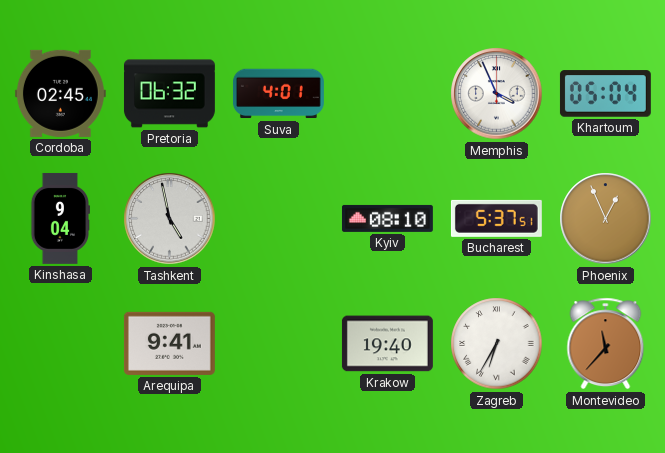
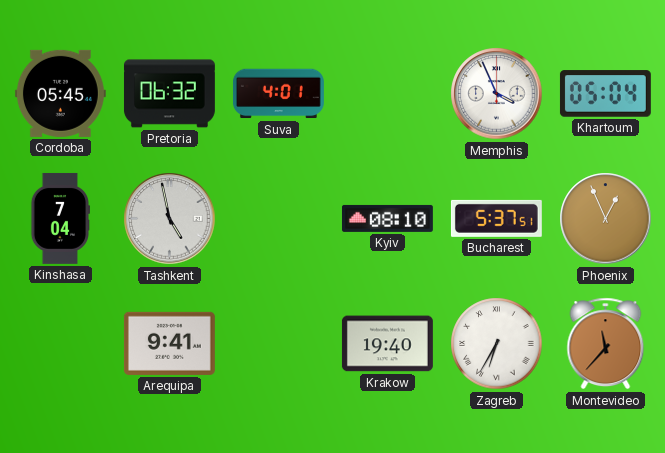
Cordoba: 02:45 -> 05:45 (60, 93)
Kinshasa: 9:04 -> 7:04 (60, 218)
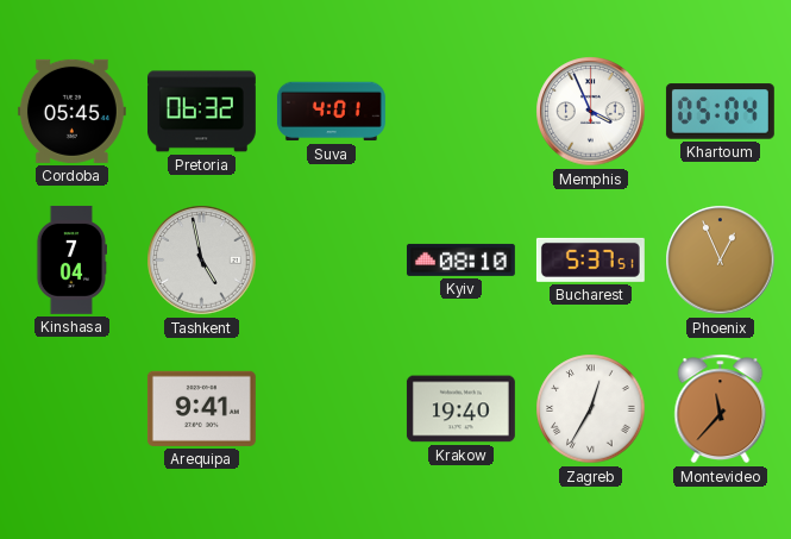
Zagreb: 6:35 -> 12:35 (591, 409)
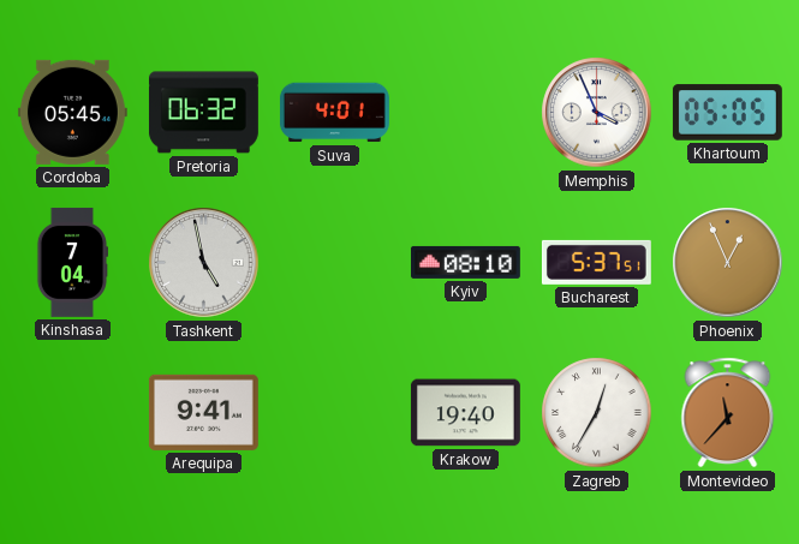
Khartoum: 05:04 -> 05:05 (727, 113)
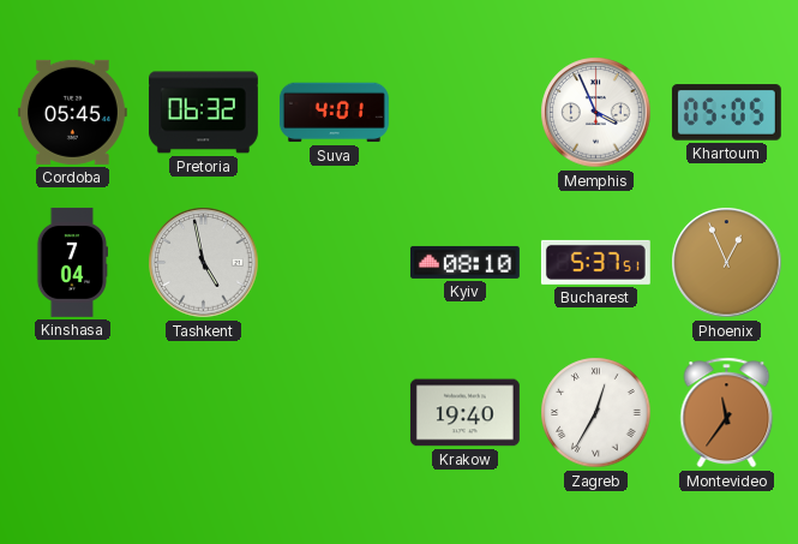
Arequipa: 9:41 -> none (203, 412)
Montevideo: 11:37 -> 11:36 (727, 413)
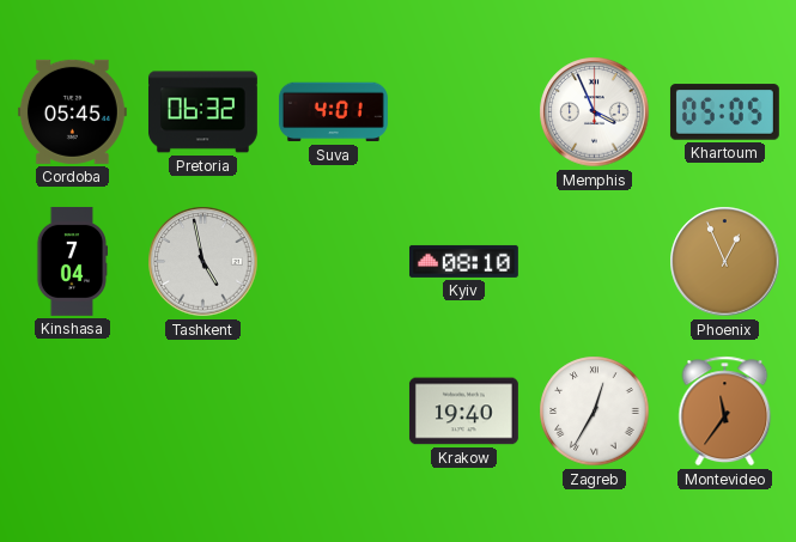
Bucharest: 5:37 -> none (595, 262)
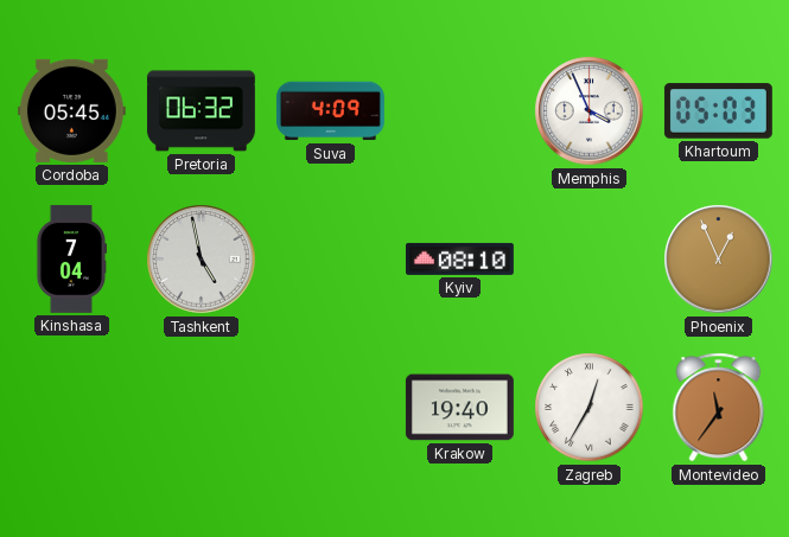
Suva: 4:01 -> 4:09 (330, 111)
Khartoum: 05:05 -> 05:03 (718, 111)
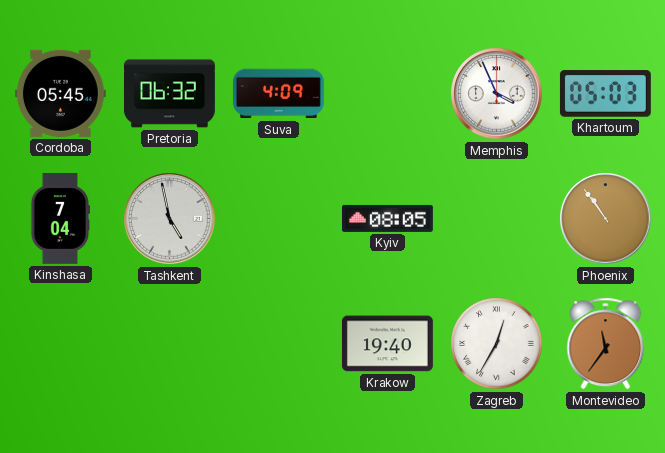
Kyiv: 08:10 -> 08:05 (387, 218)
Phoenix: 12:56 -> 10:54 (606, 219)
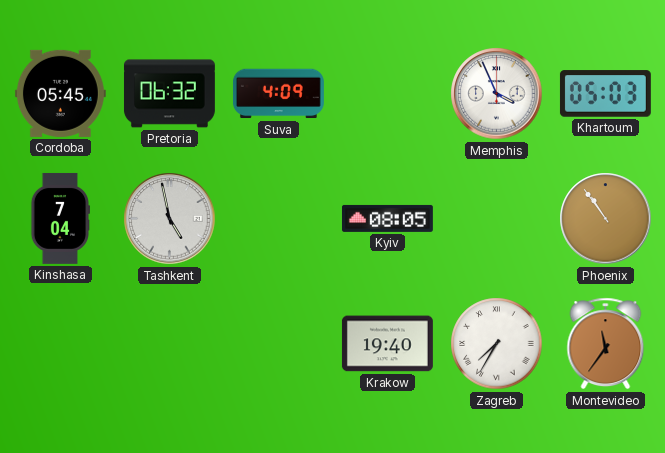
Zagreb: 12:35 -> 7:35 (497, 344)
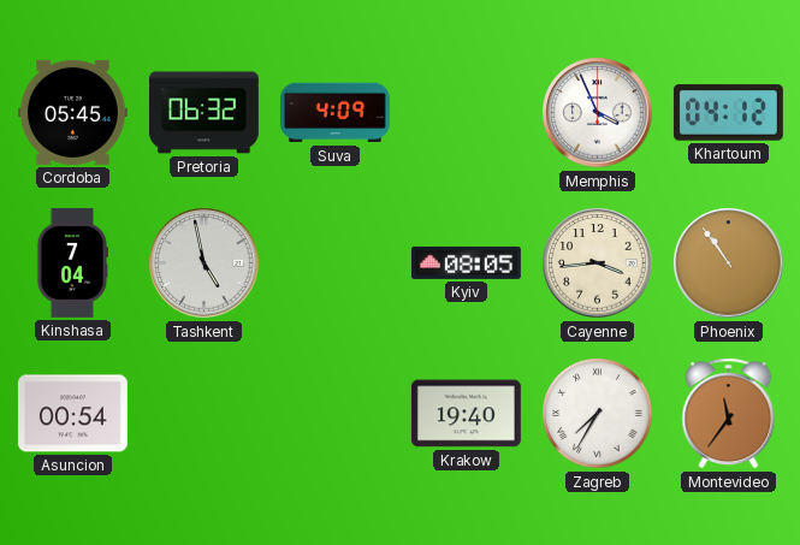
Khartoum: 05:03 -> 04:12 (728, 113)
Cayenne: none -> 3:44 (598, 263)
Asuncion: none -> 00:54 (72, 414)
